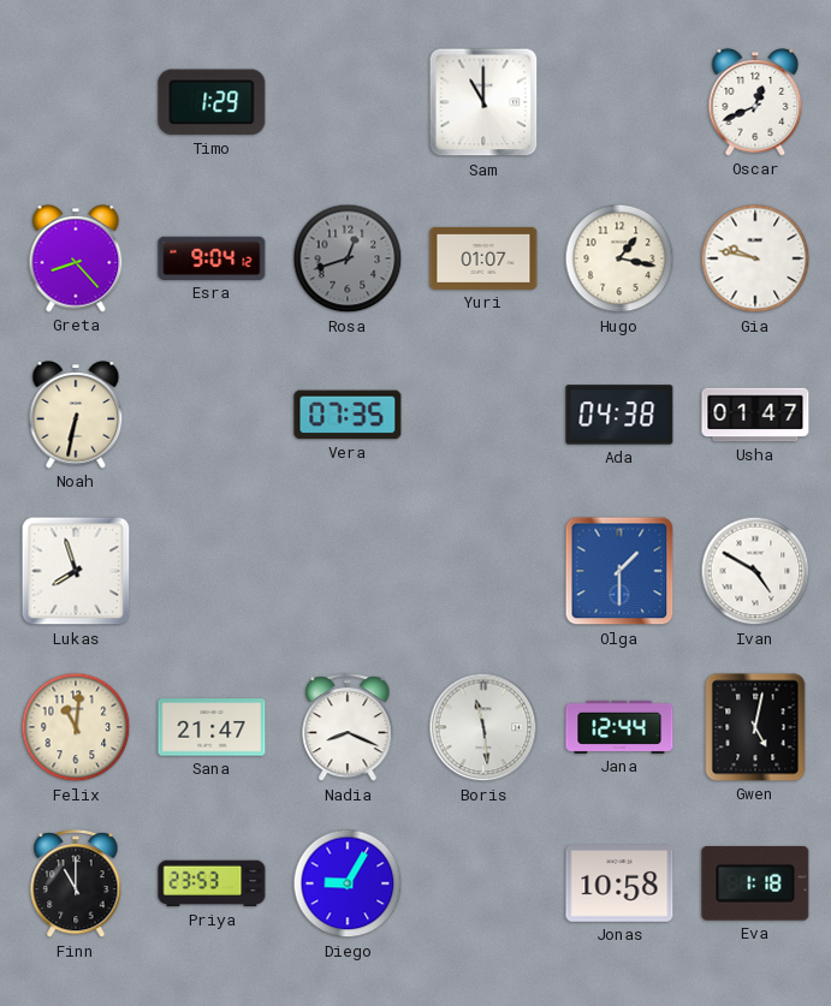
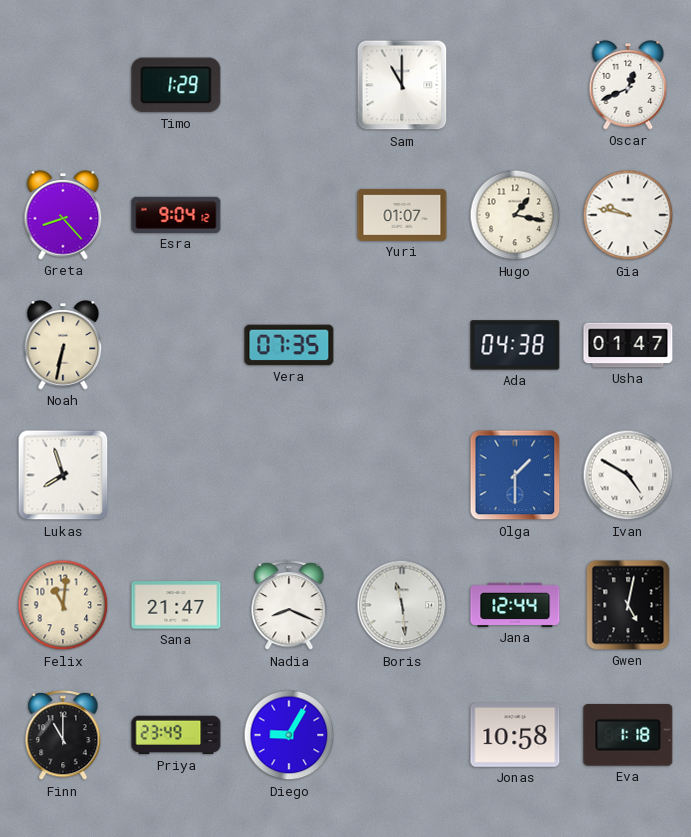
Rosa: 12:42 -> none (348, 258)
Priya: 23:53 -> 23:49 (176, 735)
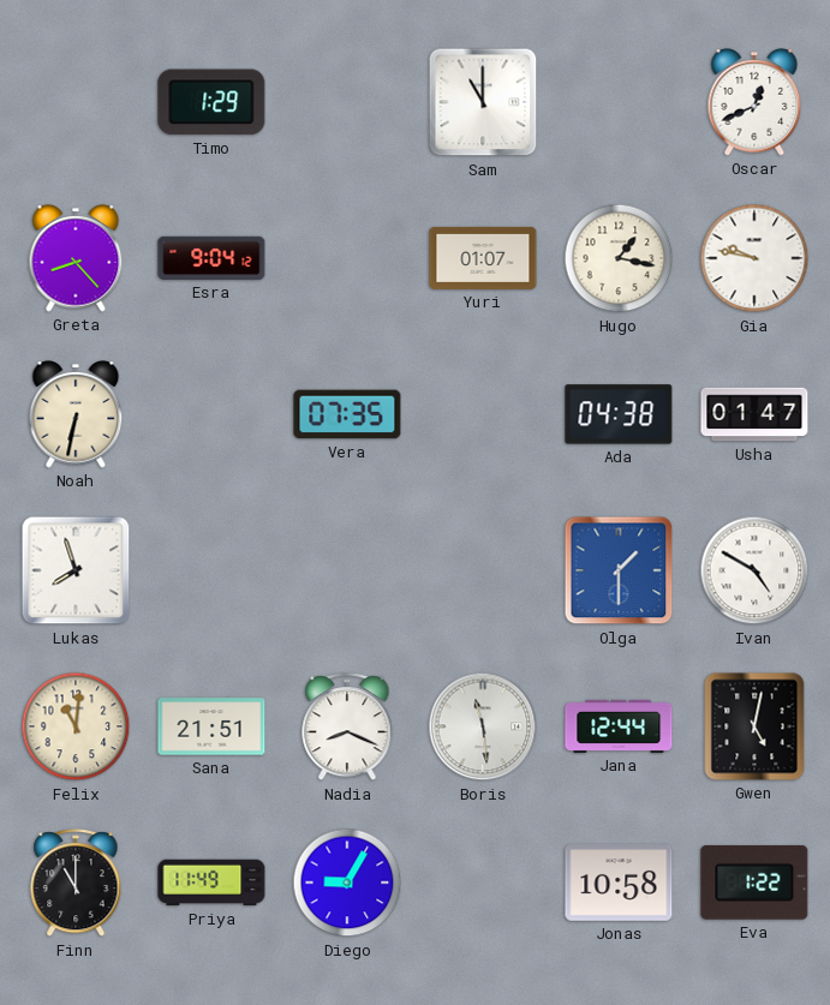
Sana: 21:47 -> 21:51 (211, 726)
Priya: 23:49 -> 11:49 (211, 883)
Eva: 1:18 -> 1:22 (754, 883)
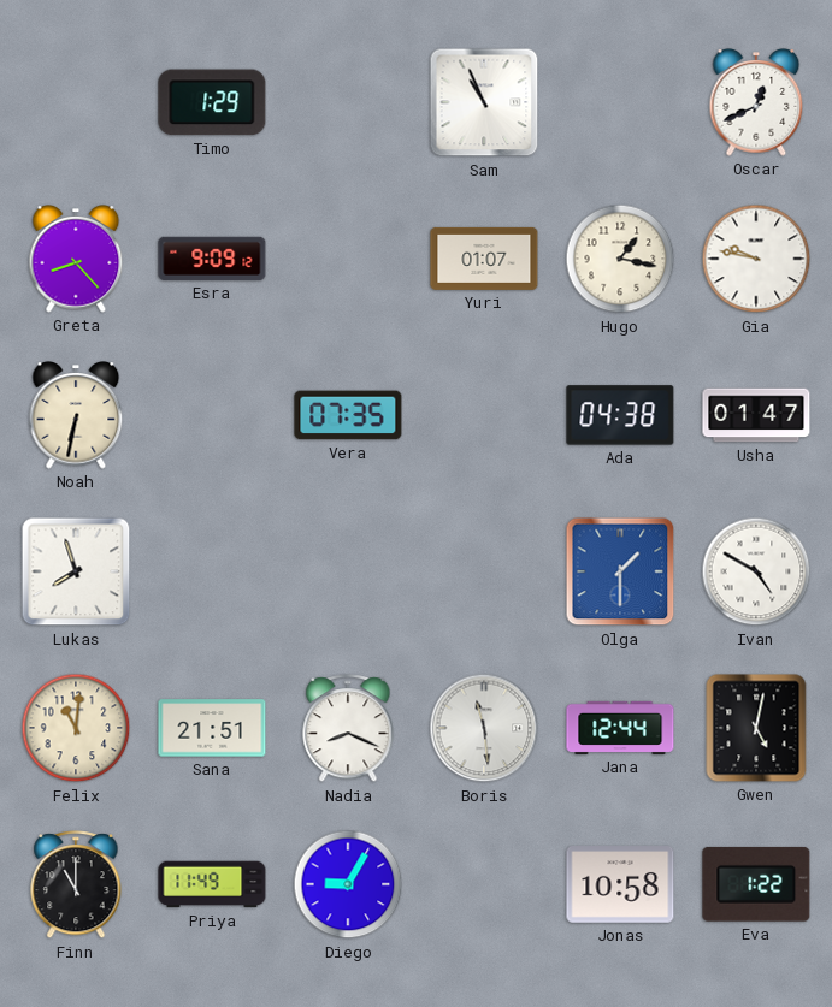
Sam: 11:00 -> 10:56 (484, 102)
Esra: 9:04 -> 9:09 (212, 259)
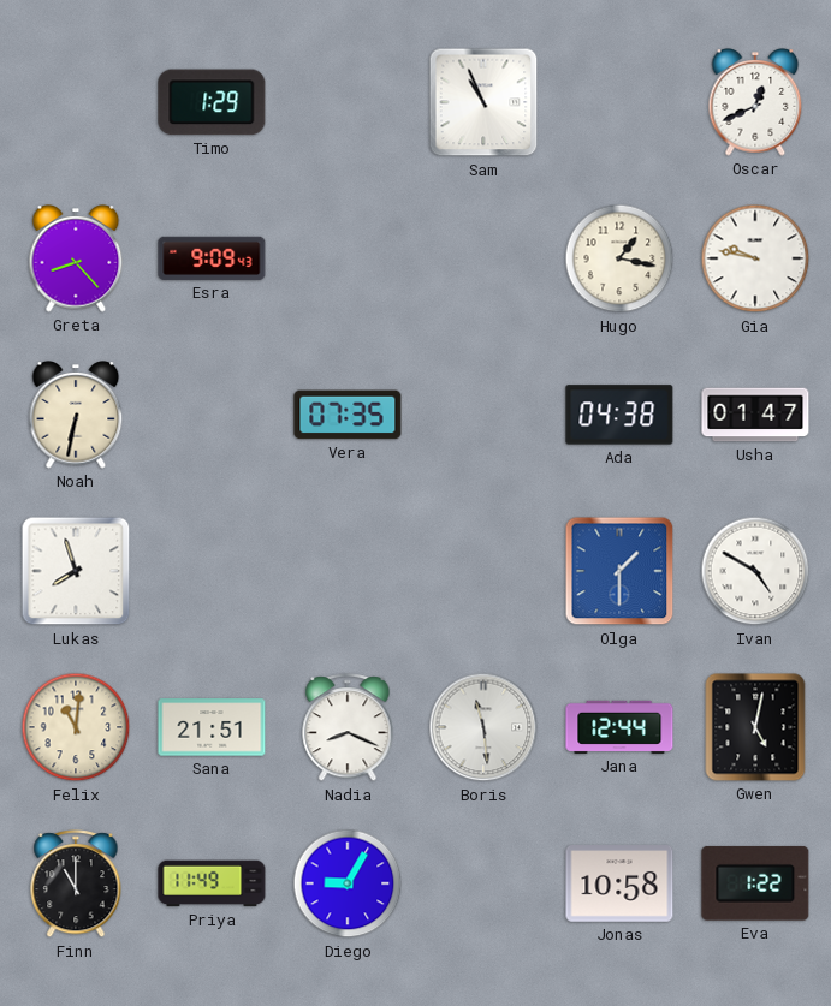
Esra: 9:09:12 -> 9:09:43 (212, 258)
Yuri: 01:07 -> none (484, 259)
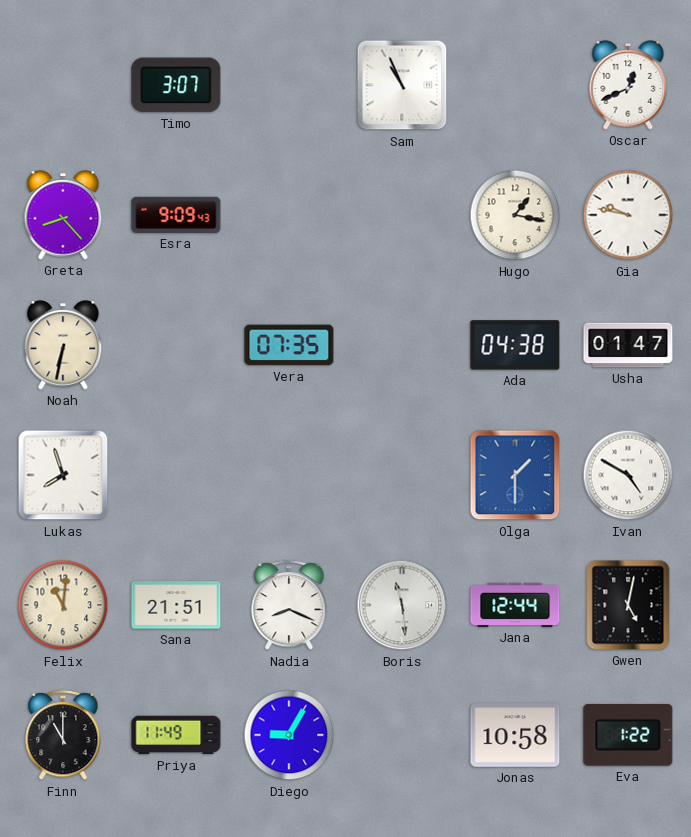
Timo: 1:29 -> 3:07 (176, 85)
